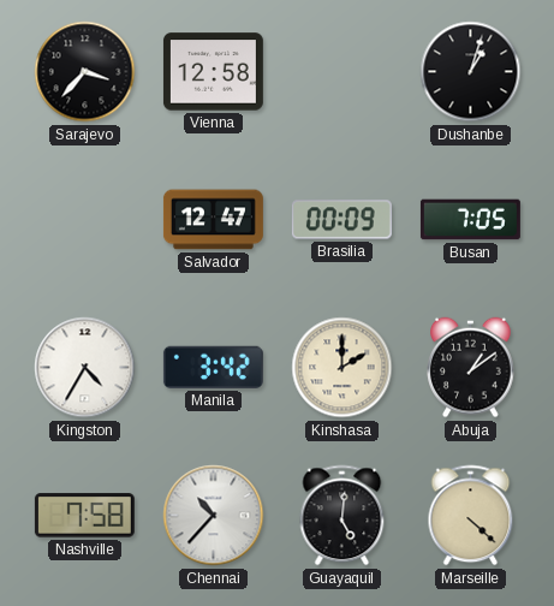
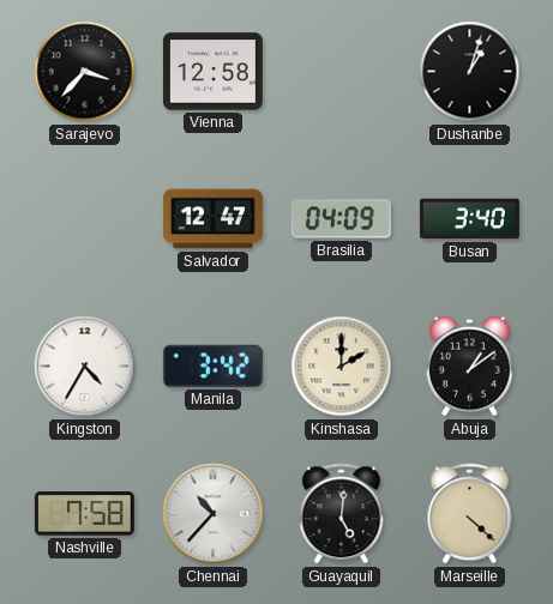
Brasilia: 00:09 -> 04:09 (341, 219)
Busan: 7:05 -> 3:40 (469, 219)
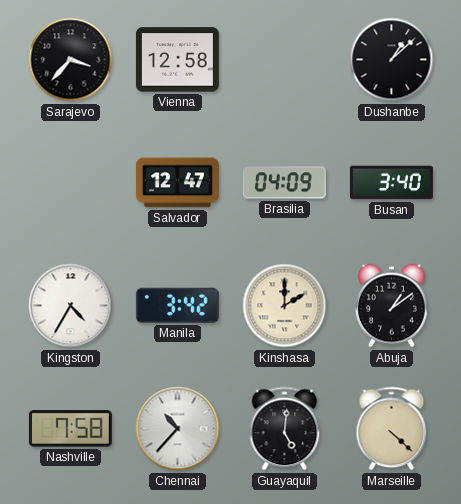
Dushanbe: 1:03 -> 1:08 (392, 60)
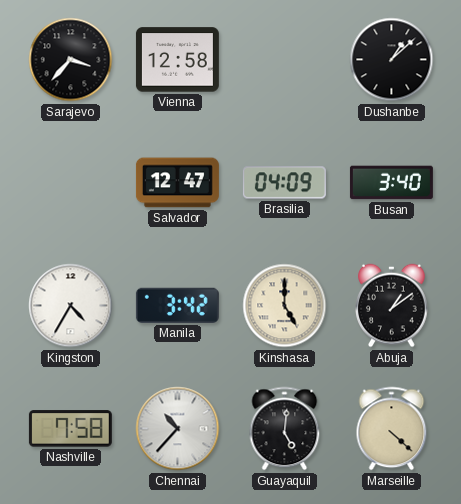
Kinshasa: 2:00 -> 5:00 (285, 306)
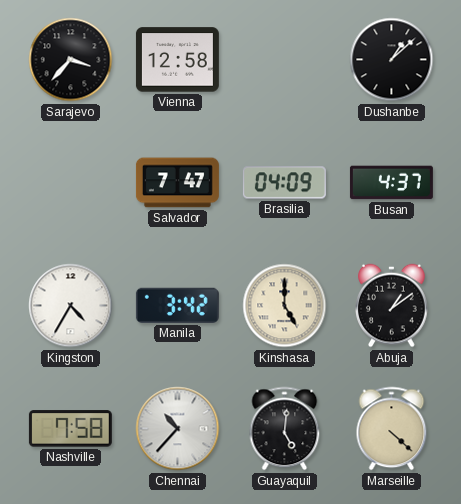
Salvador: 12:47 -> 7:47 (177, 183)
Busan: 3:40 -> 4:37 (391, 183)
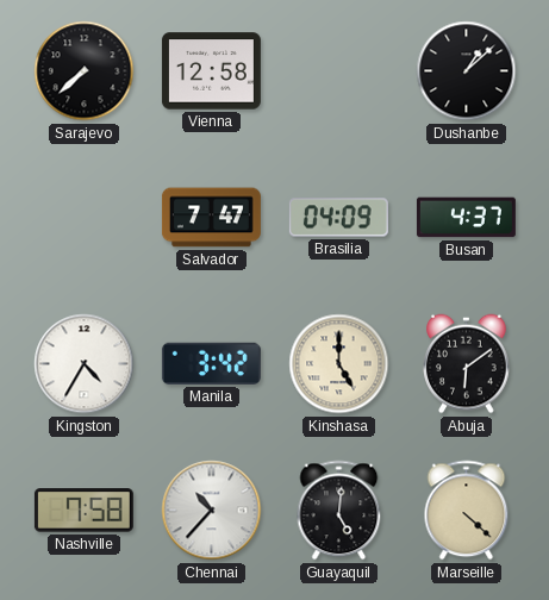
Sarajevo: 3:37 -> 7:38 (85, 71)
Abuja: 1:09 -> 6:09 (467, 364)
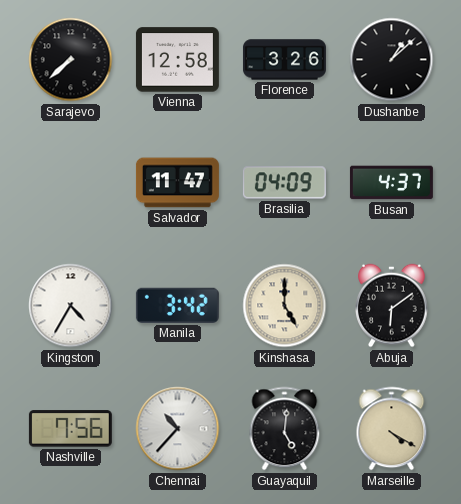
Florence: none -> 3:26 (284, 60)
Salvador: 7:47 -> 11:47 (177, 183)
Nashville: 7:58 -> 7:56 (70, 429)
Marseille: 4:22 -> 4:20 (392, 429)
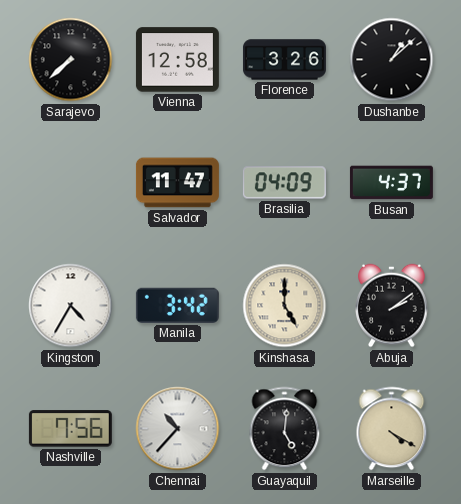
Abuja: 6:09 -> 2:09 (392, 306)
